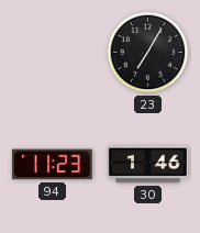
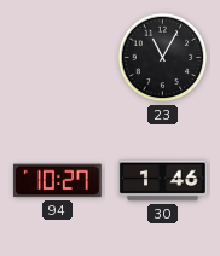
23: 7:05 -> 11:05 (163, 58)
94: 11:23 -> 10:27 (57, 181)
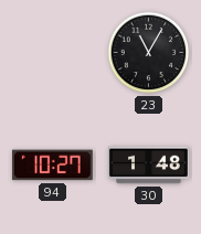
30: 1:46 -> 1:48 (149, 166)
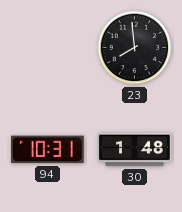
23: 11:05 -> 7:59 (135, 48)
94: 10:27 -> 10:31 (47, 150)
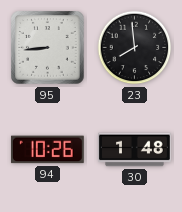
95: none -> 8:44 (48, 48)
94: 10:31 -> 10:26 (47, 150)
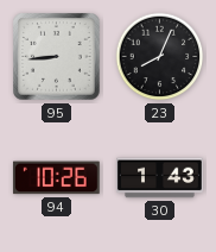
23: 7:59 -> 8:04 (160, 57)
30: 1:48 -> 1:43 (160, 178)
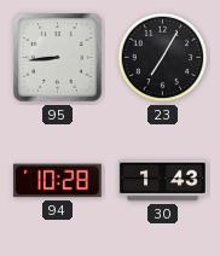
23: 8:04 -> 7:05 (163, 58)
94: 10:26 -> 10:28 (57, 181)
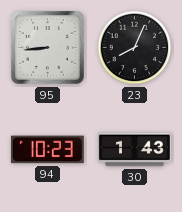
23: 7:05 -> 8:04 (135, 48)
94: 10:28 -> 10:23 (47, 150)
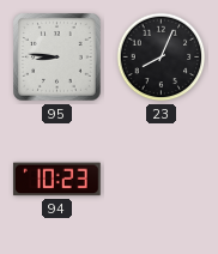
95: 8:44 -> 8:46 (57, 58)
30: 1:43 -> none (135, 150)
